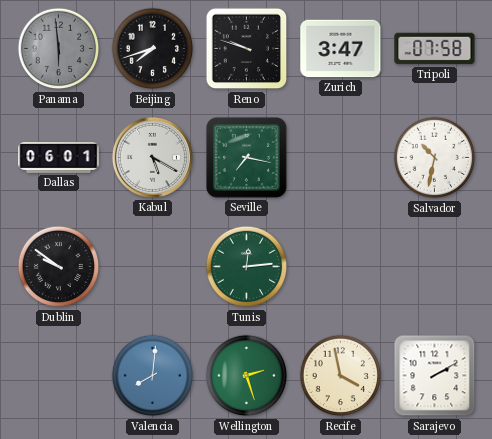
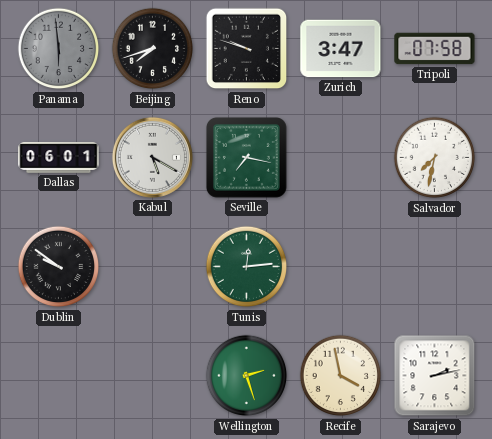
Salvador: 10:32 -> 7:32 (435, 158)
Valencia: 8:01 -> none (153, 376)
Sarajevo: 2:10 -> 2:13 (435, 376)
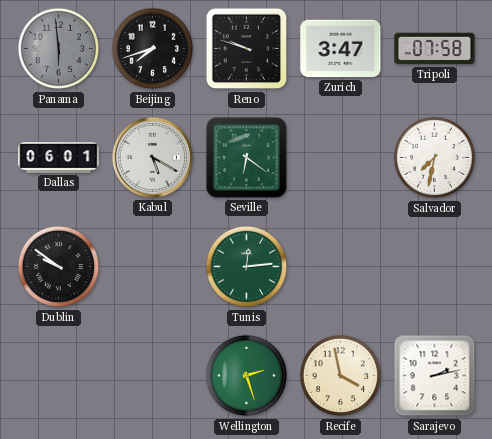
Seville: 7:17 -> 6:21 (246, 157)
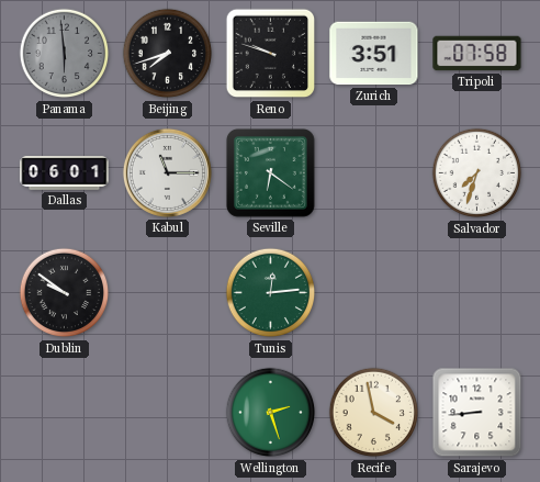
Zurich: 3:47 -> 3:51 (374, 54)
Kabul: 5:20 -> 11:15 (167, 172)
Salvador: 7:32 -> 7:33 (477, 173)
Sarajevo: 2:13 -> 8:44 (477, 413)
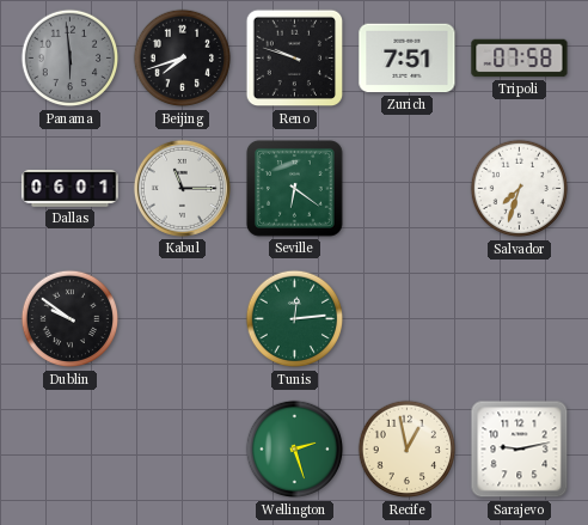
Zurich: 3:51 -> 7:51 (408, 59)
Recife: 3:58 -> 12:58 (408, 450)
Sarajevo: 8:44 -> 9:13 (520, 450)
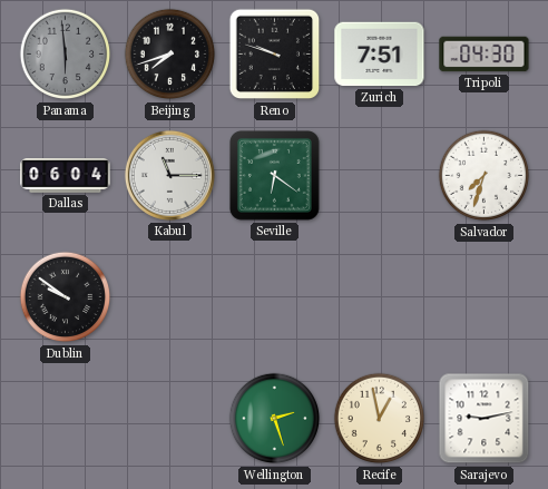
Tripoli: 07:58 -> 04:30 (485, 55)
Dallas: 06:01 -> 06:04 (66, 176)
Tunis: 12:14 -> none (295, 319)
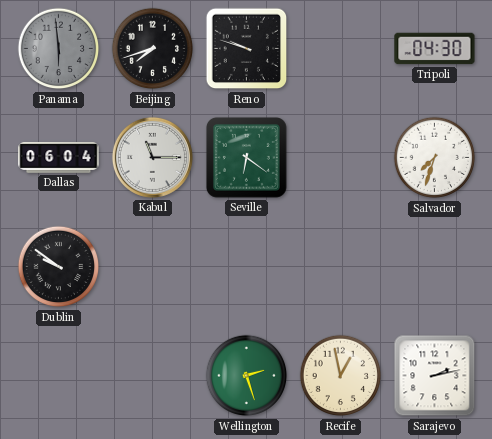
Zurich: 7:51 -> none (380, 55)
Sarajevo: 9:13 -> 2:13 (435, 376)
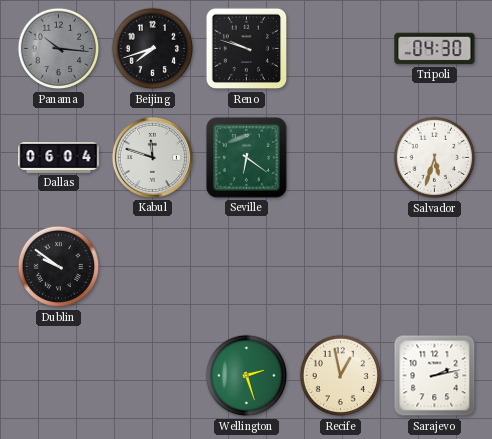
Panama: 5:59 -> 10:16 (59, 49)
Kabul: 11:15 -> 11:48 (152, 157)
Salvador: 7:33 -> 5:33 (435, 158)
